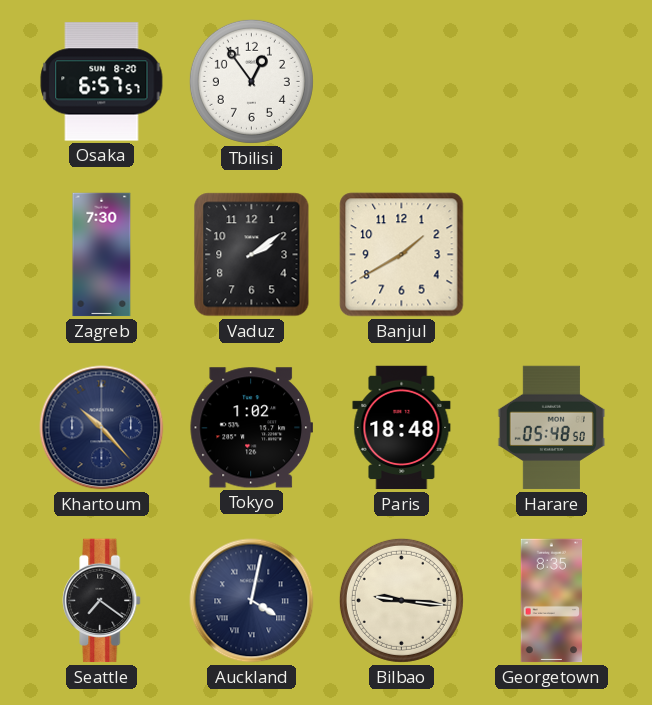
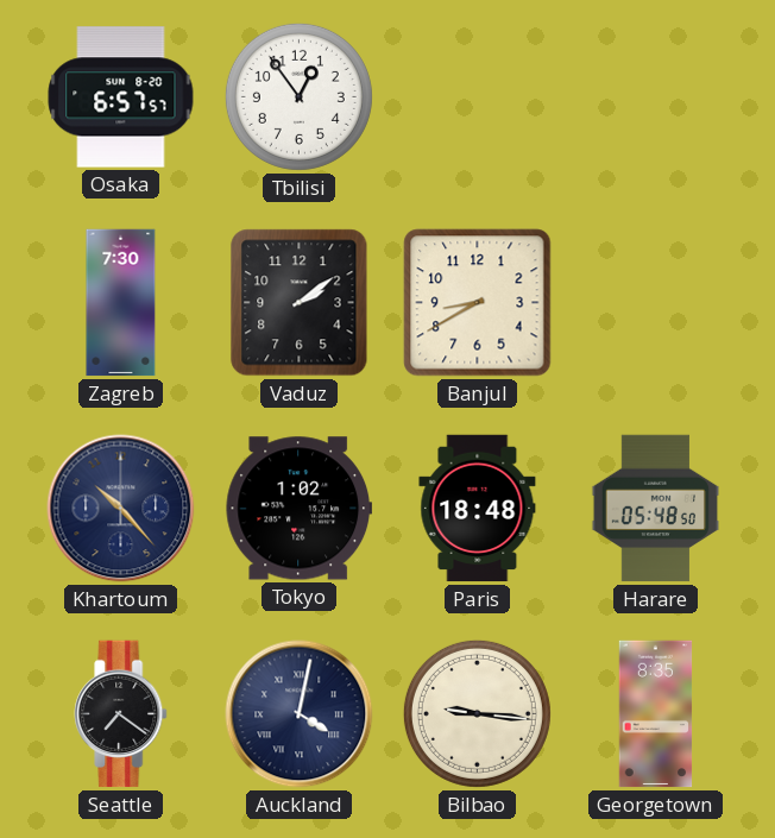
Banjul: 1:40 -> 8:40 (478, 303)
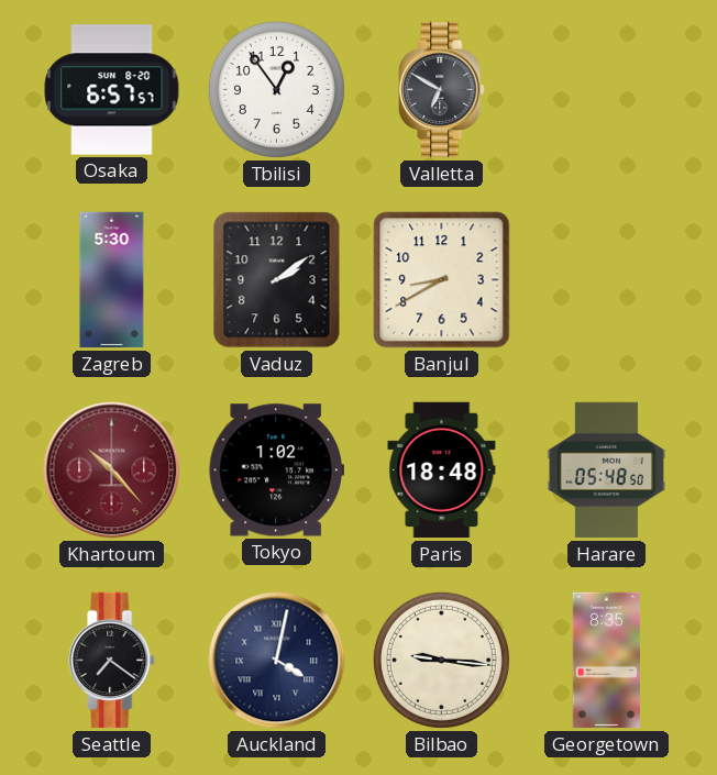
Valletta: none -> 6:50 (442, 90)
Zagreb: 7:30 -> 5:30 (112, 280)
Khartoum dial: navy -> burgundy (112, 470)
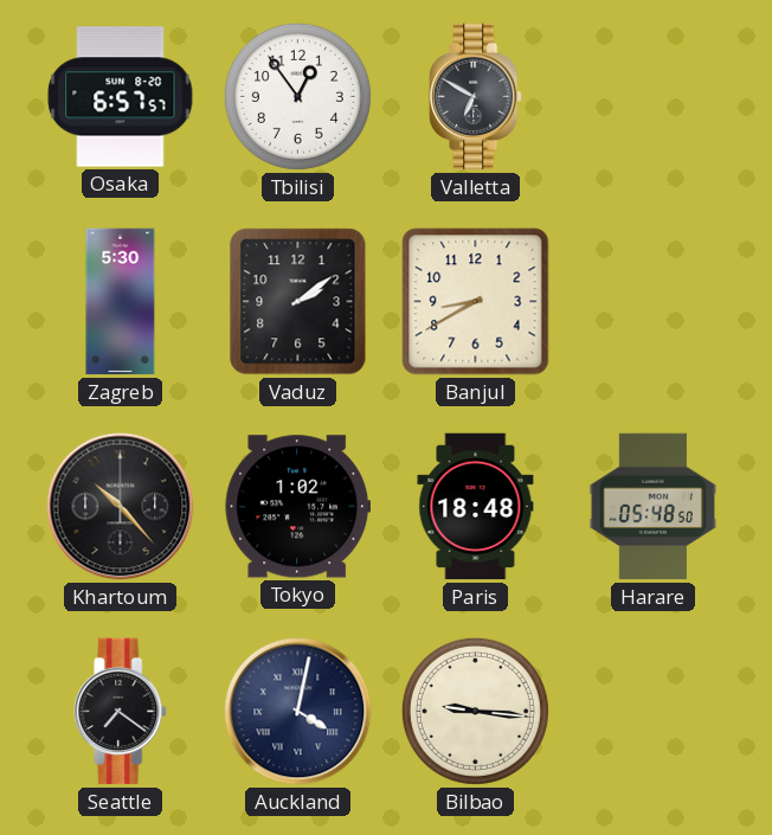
Khartoum dial: burgundy -> black (121, 507)
Georgetown: 8:35 -> none (607, 661)
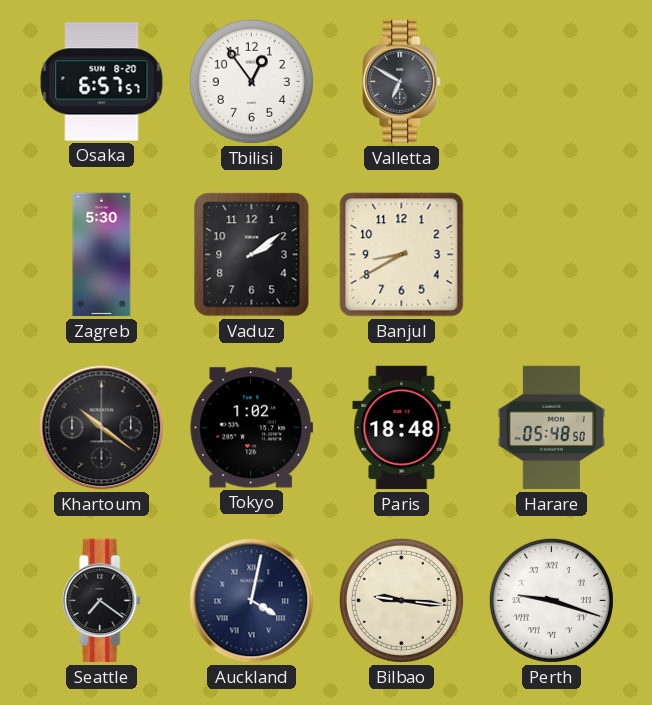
Khartoum: 10:23 -> 10:21 (102, 428)
Perth: none -> 9:18 (551, 600)
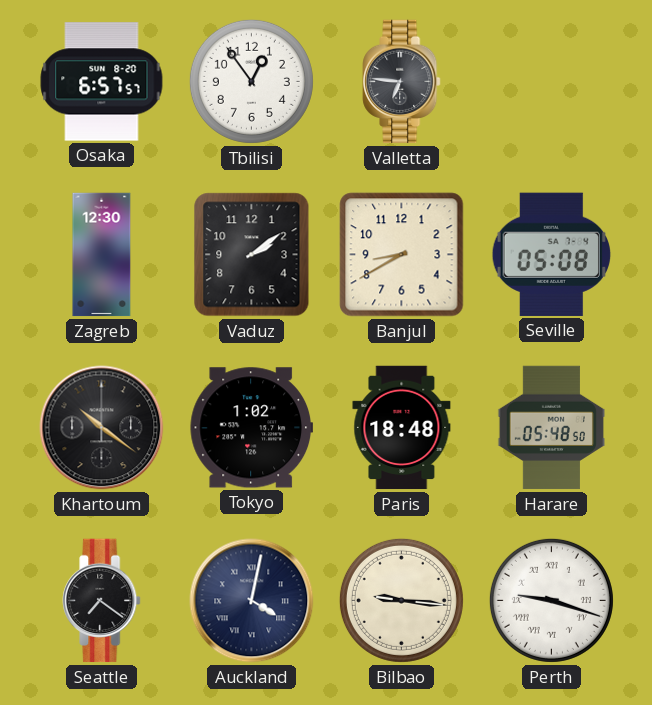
Valletta: 6:50 -> 6:46 (402, 82)
Zagreb: 5:30 -> 12:30 (102, 255)
Seville: none -> 05:08 (551, 254)
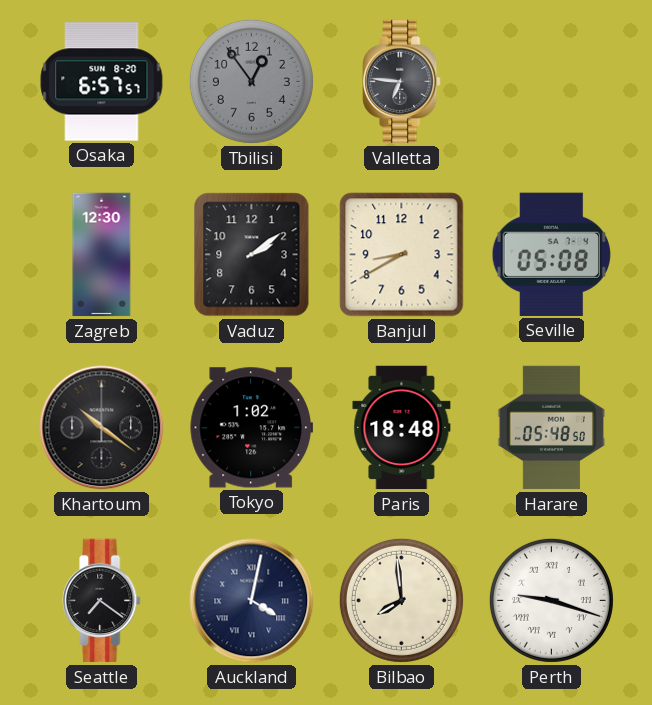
Tbilisi dial: white -> grey (251, 81)
Bilbao: 9:16 -> 7:59 (401, 600)
